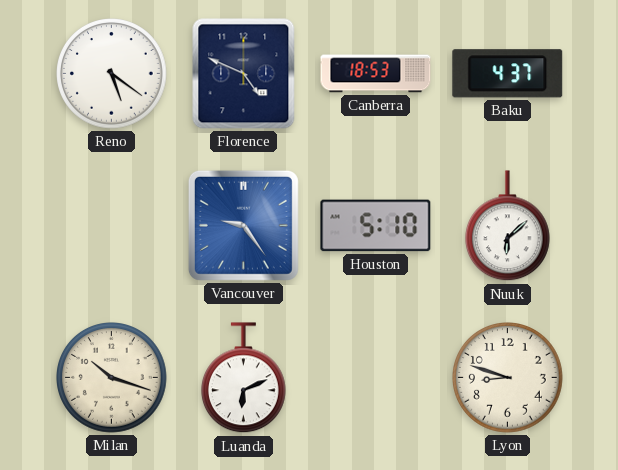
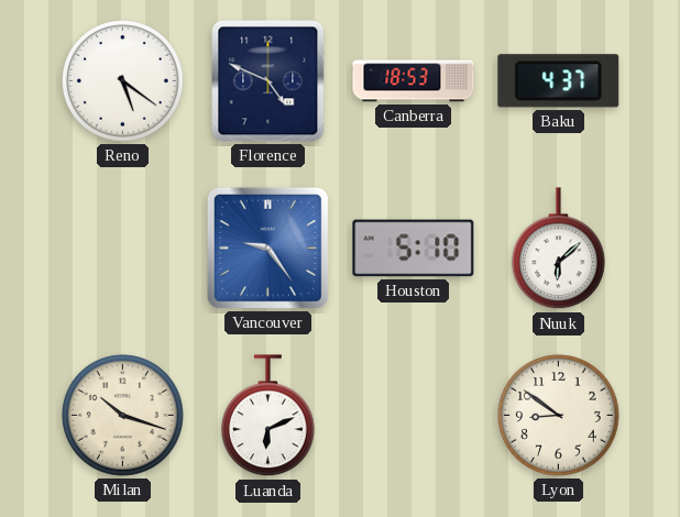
Lyon: 8:48 -> 8:51 (559, 416)
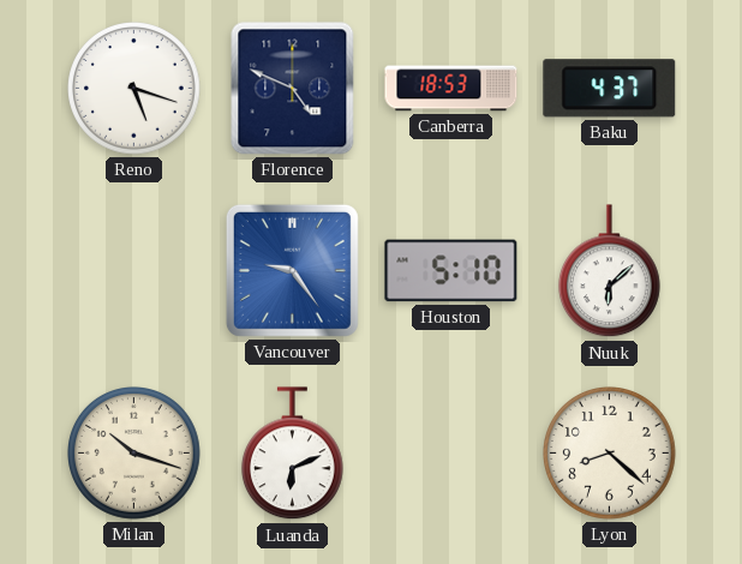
Reno: 5:21 -> 5:18 (134, 89)
Lyon: 8:51 -> 8:22 (610, 454)
